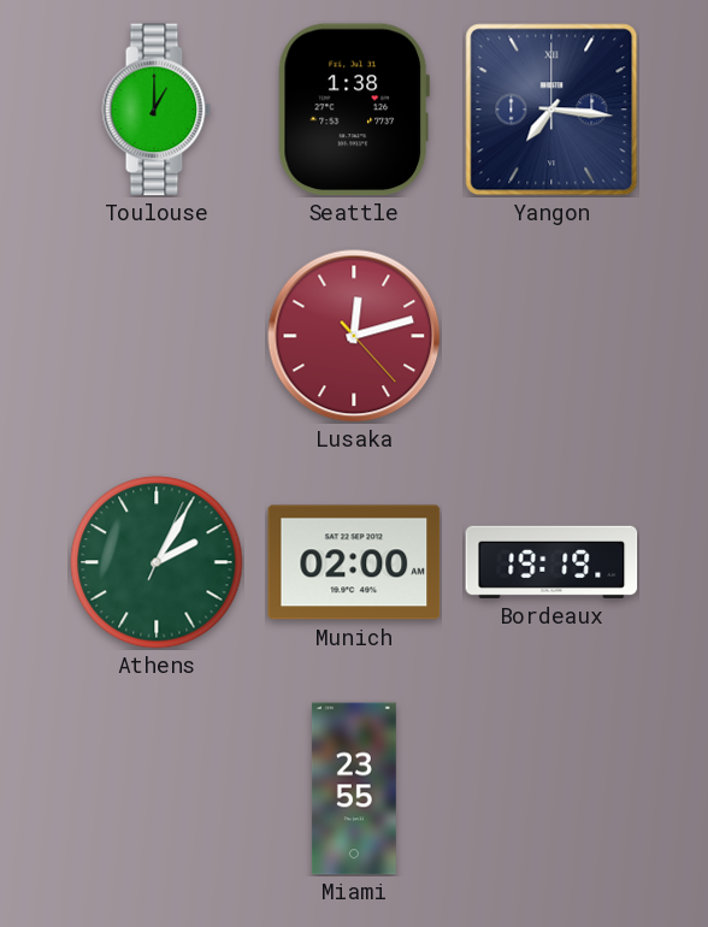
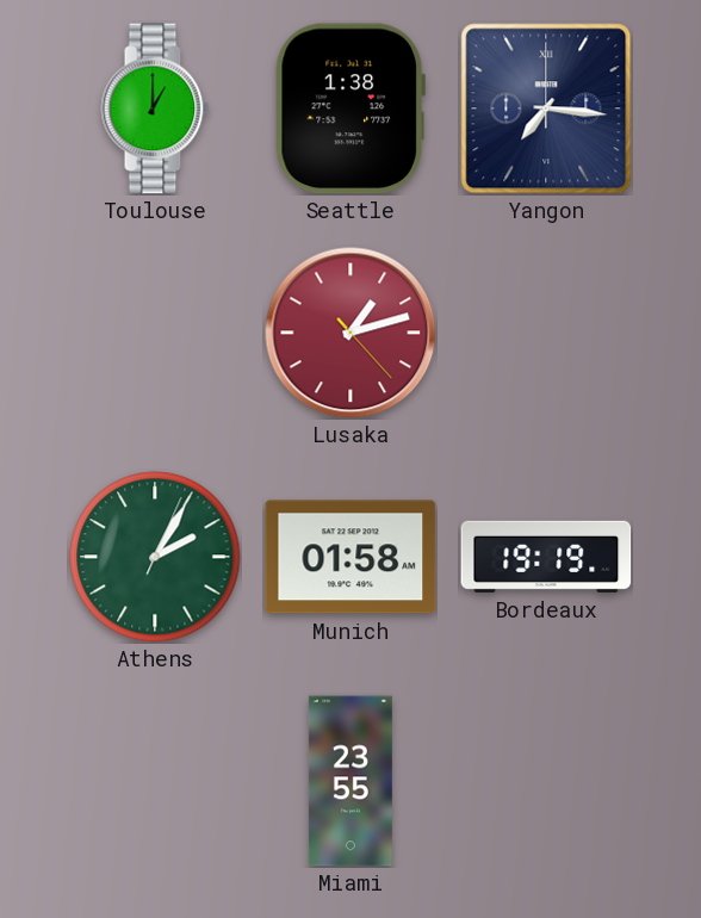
Lusaka: 12:12 -> 1:12 (350, 333)
Munich: 02:00 -> 01:58 (350, 557)
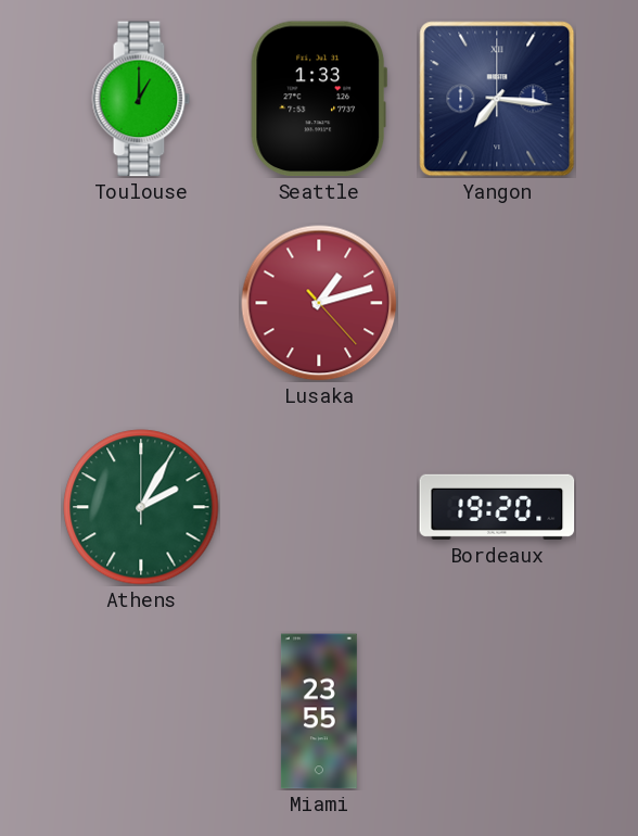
Seattle: 1:38 -> 1:33 (319, 99)
Athens: 2:05:04 -> 2:05:00 (141, 507)
Munich: 01:58 -> none (350, 557)
Bordeaux: 19:19 -> 19:20 (497, 507)
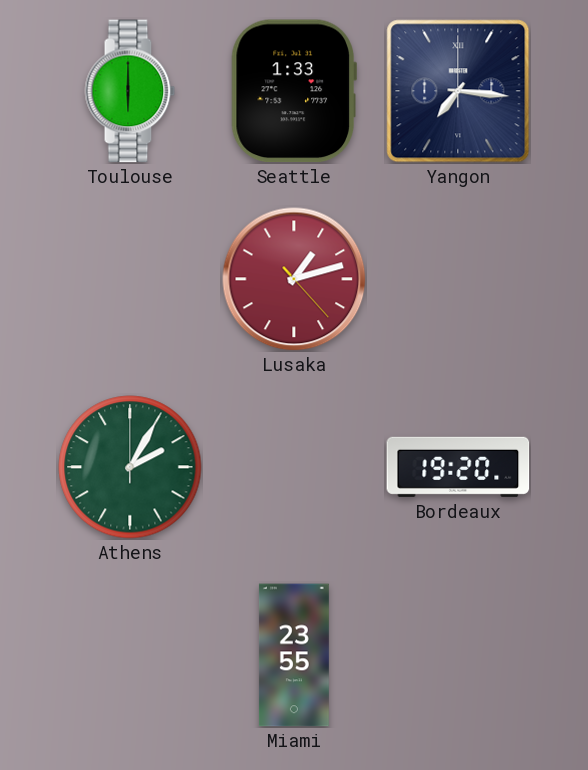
Toulouse: 1:00 -> 6:00 (130, 91)
